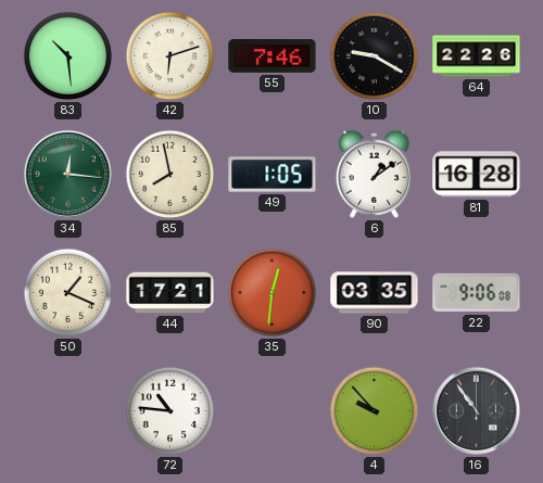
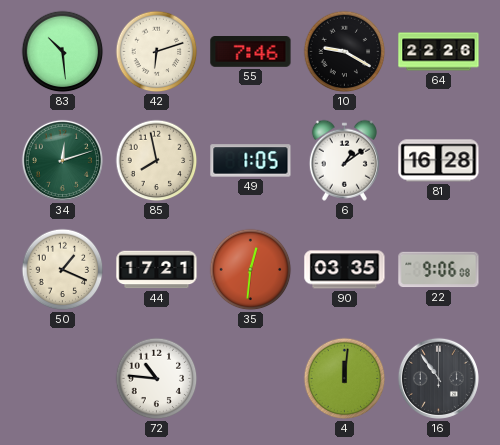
34: 12:16 -> 12:12 (62, 160)
4: 9:53 -> 12:01 (345, 379)
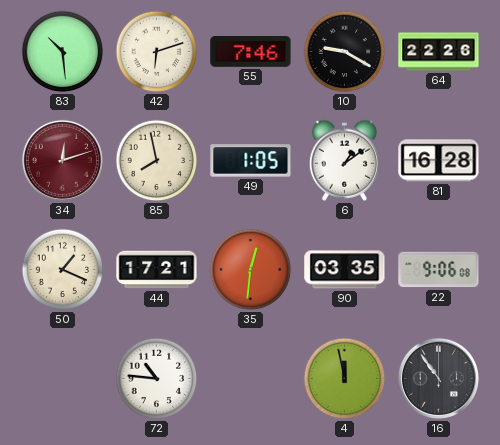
34 dial: green -> burgundy (62, 160)
4: 12:01 -> 11:58 (345, 379)
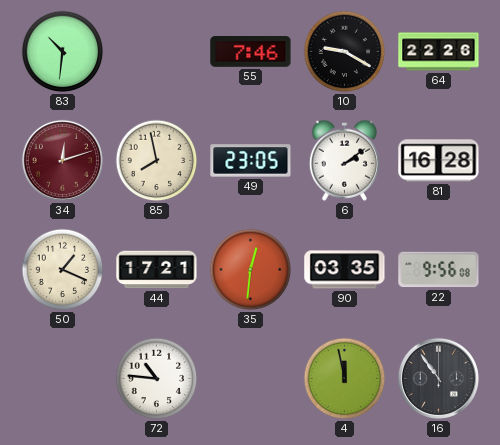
83: 10:29 -> 10:31 (63, 52)
42: 6:12 -> none (157, 52)
49: 1:05 -> 23:05 (251, 161)
6: 1:09 -> 2:09 (344, 160)
22: 9:06 -> 9:56 (439, 270)
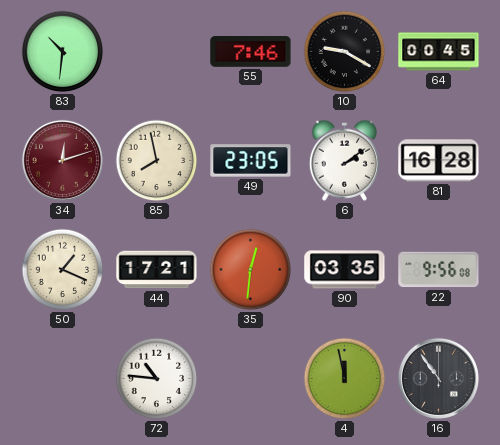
64: 22:26 -> 00:45 (439, 52)
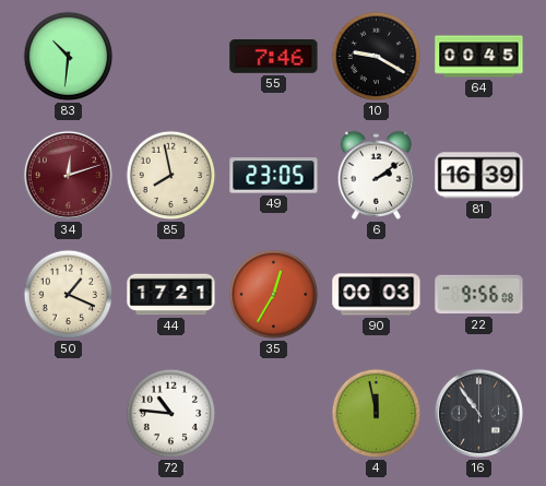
81: 16:28 -> 16:39 (479, 176)
35: 12:31 -> 12:35 (274, 295)
90: 03:35 -> 00:03 (377, 295)
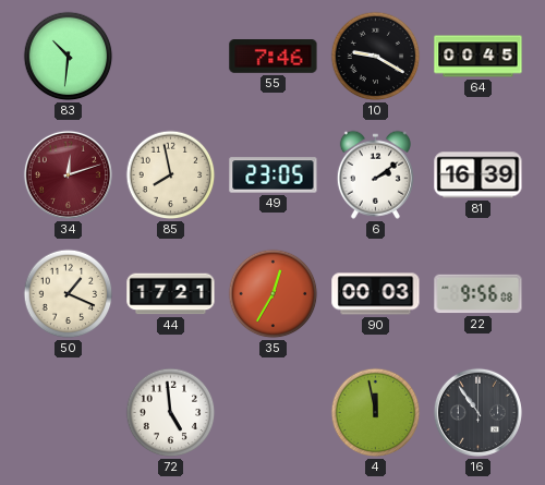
72: 10:46 -> 4:59 (171, 413)
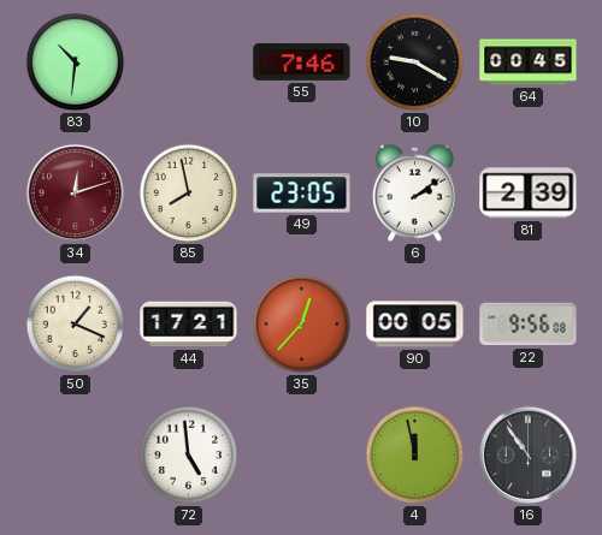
81: 16:39 -> 2:39 (529, 194)
35: 12:35 -> 12:37 (302, 325)
90: 00:03 -> 00:05 (415, 325)
